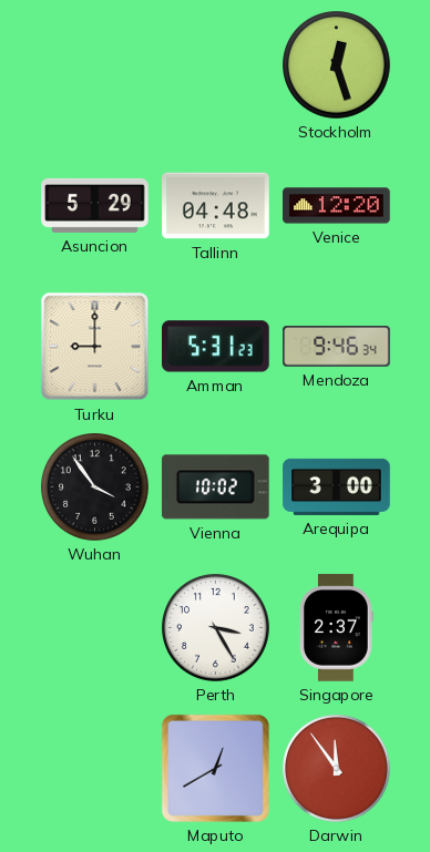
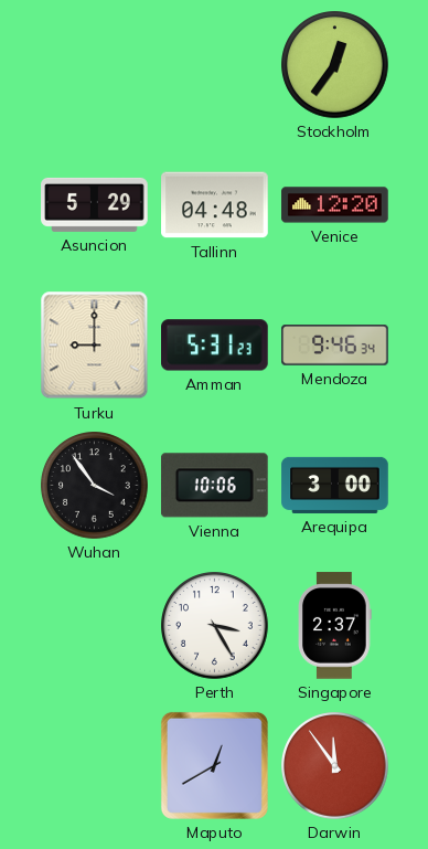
Stockholm: 12:27 -> 12:36 (335, 65)
Vienna: 10:02 -> 10:06 (214, 486)
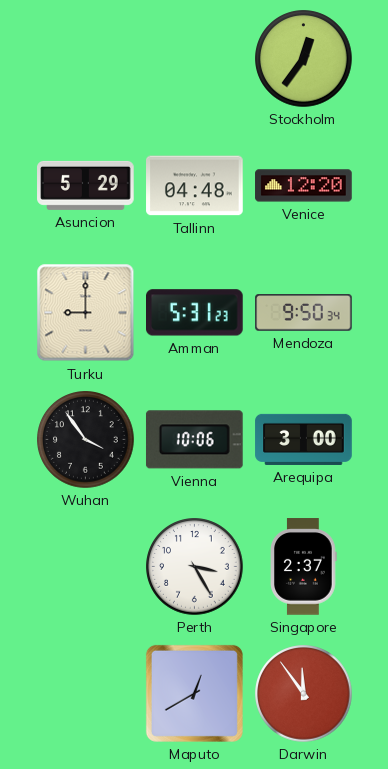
Mendoza: 9:46 -> 9:50 (304, 313)
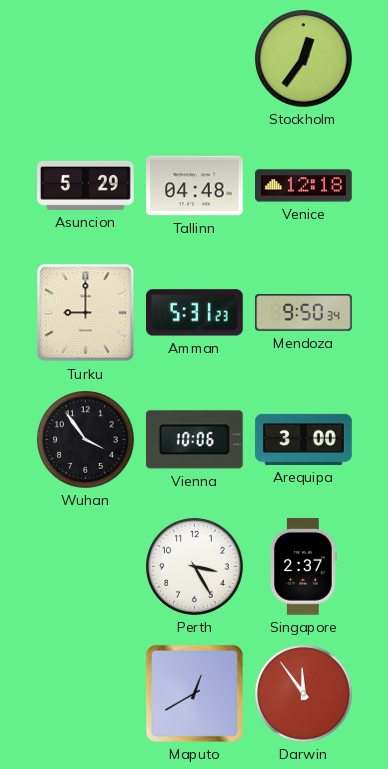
Venice: 12:20 -> 12:18 (304, 186)
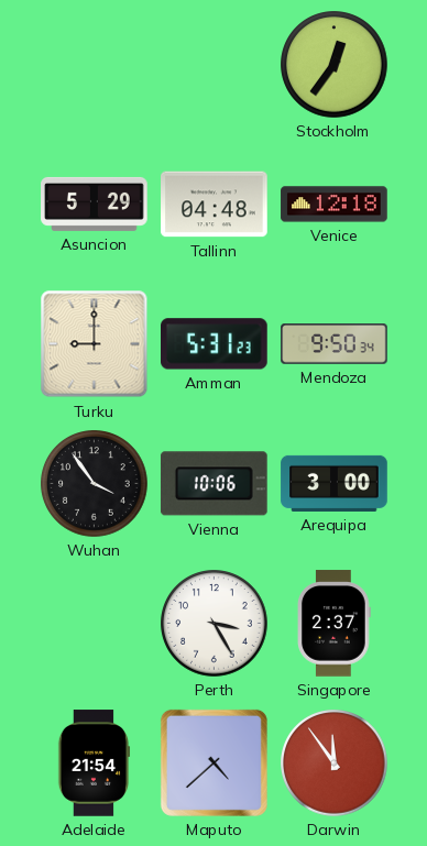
Adelaide: none -> 21:54 (94, 763)
Maputo: 12:40 -> 4:38 (214, 762)
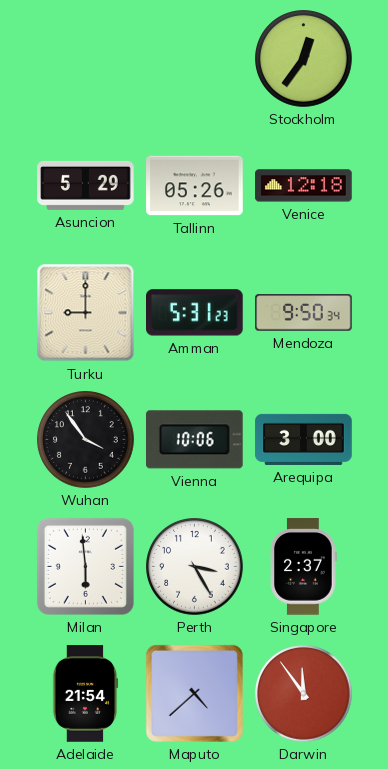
Tallinn: 04:48 -> 05:26 (195, 186)
Milan: none -> 5:59 (85, 566)
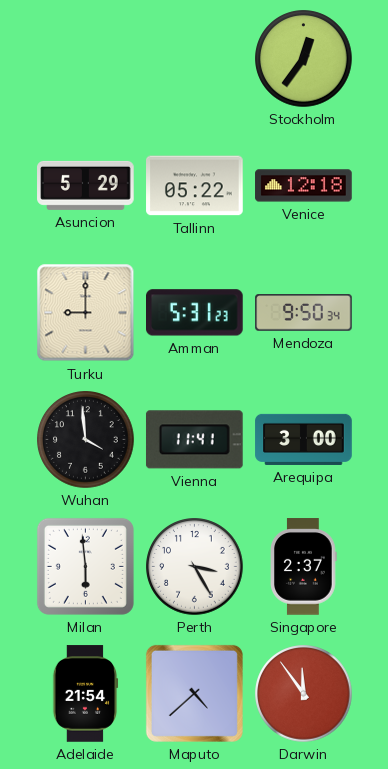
Tallinn: 05:26 -> 05:22 (195, 186)
Wuhan: 3:54 -> 3:59 (86, 440)
Vienna: 10:06 -> 11:41 (194, 440)
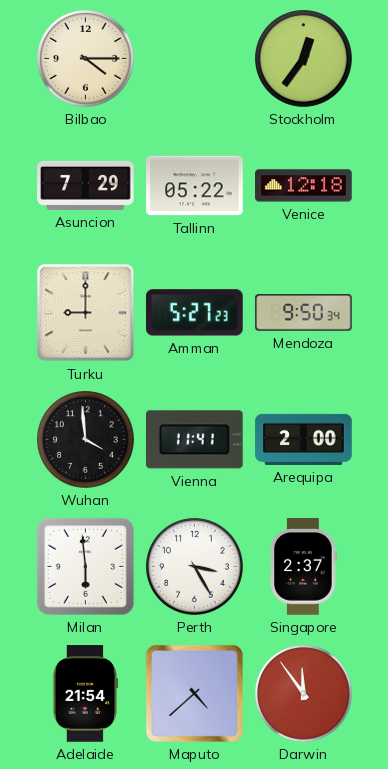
Bilbao: none -> 4:15 (86, 59)
Asuncion: 5:29 -> 7:29 (86, 185)
Amman: 5:31 -> 5:27 (195, 313)
Arequipa: 3:00 -> 2:00 (304, 439)
